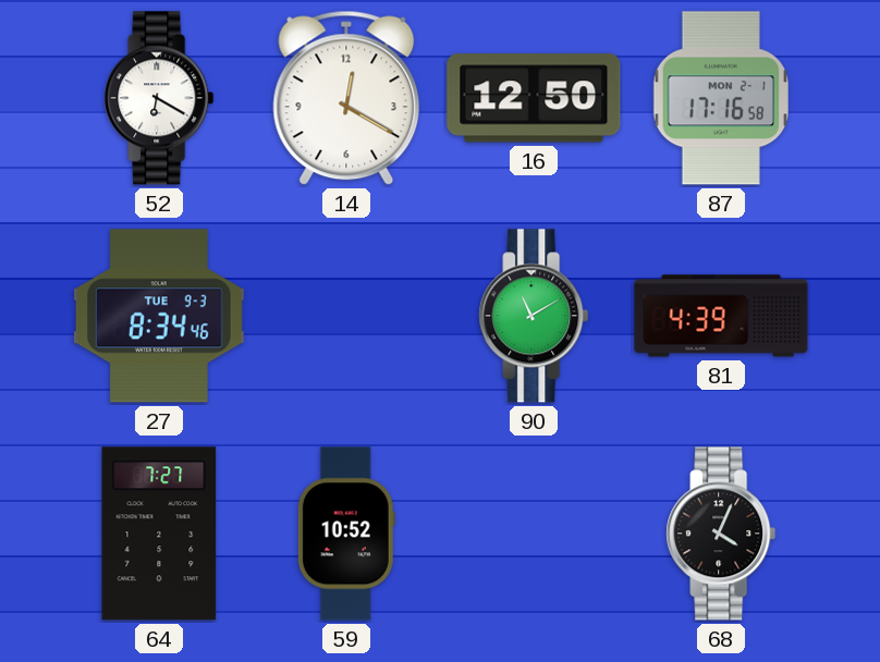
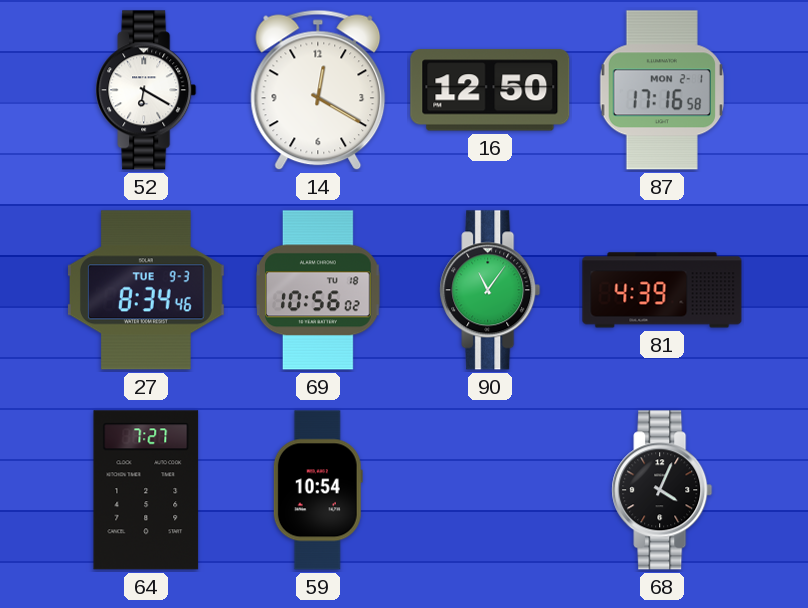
69: none -> 10:56 (319, 290)
90: 11:10 -> 11:06 (490, 290)
59: 10:52 -> 10:54 (318, 490)
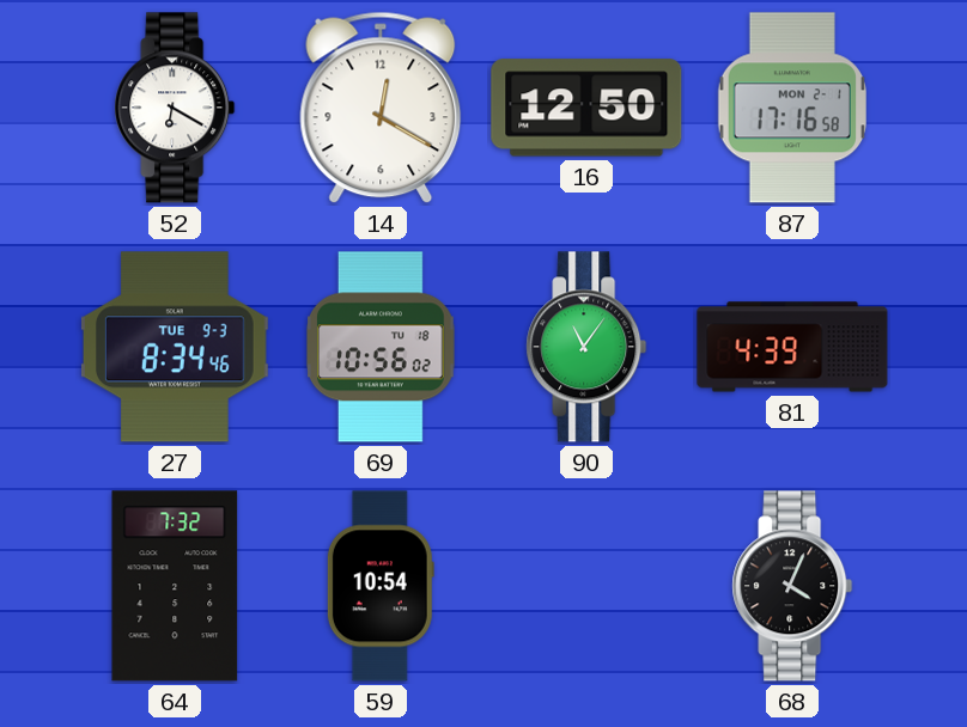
64: 7:27 -> 7:32 (175, 586)
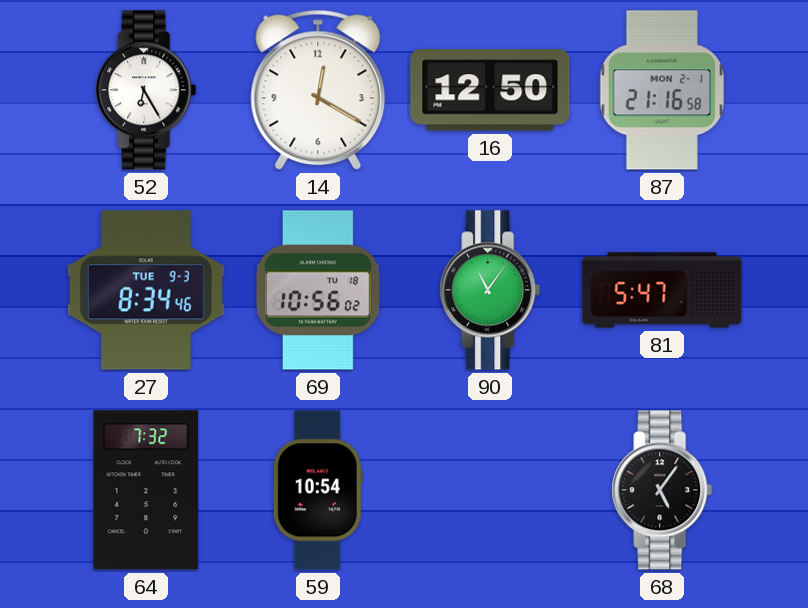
52: 6:20 -> 6:25 (146, 90)
87: 17:16 -> 21:16 (662, 90)
81: 4:39 -> 5:47 (662, 290)
68: 4:04 -> 5:06 (662, 490)
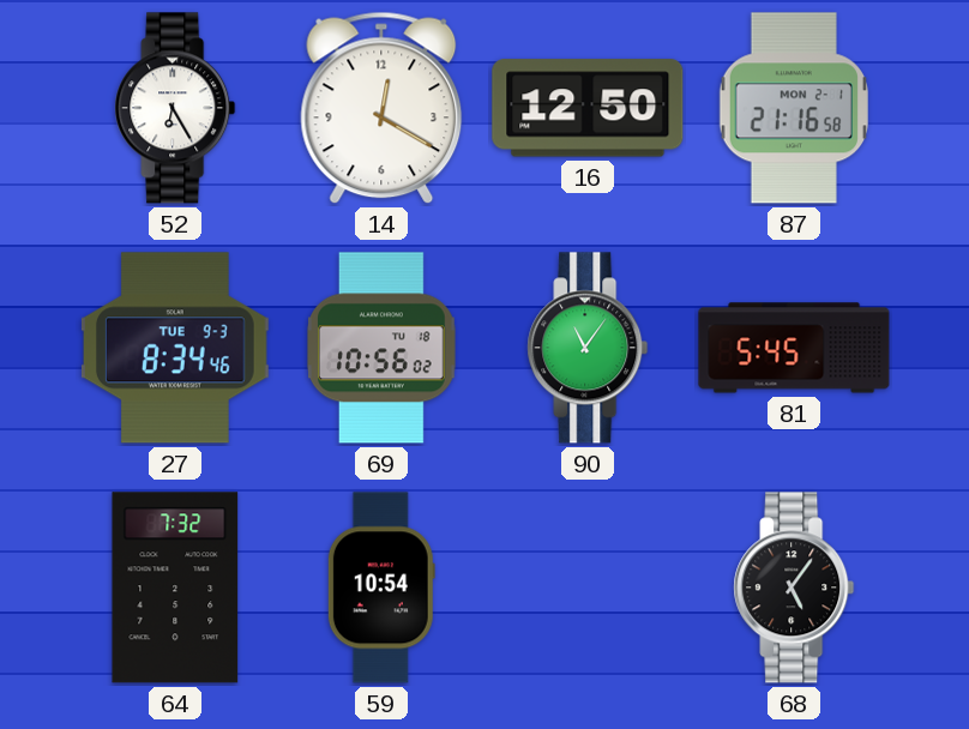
81: 5:47 -> 5:45 (794, 348)
